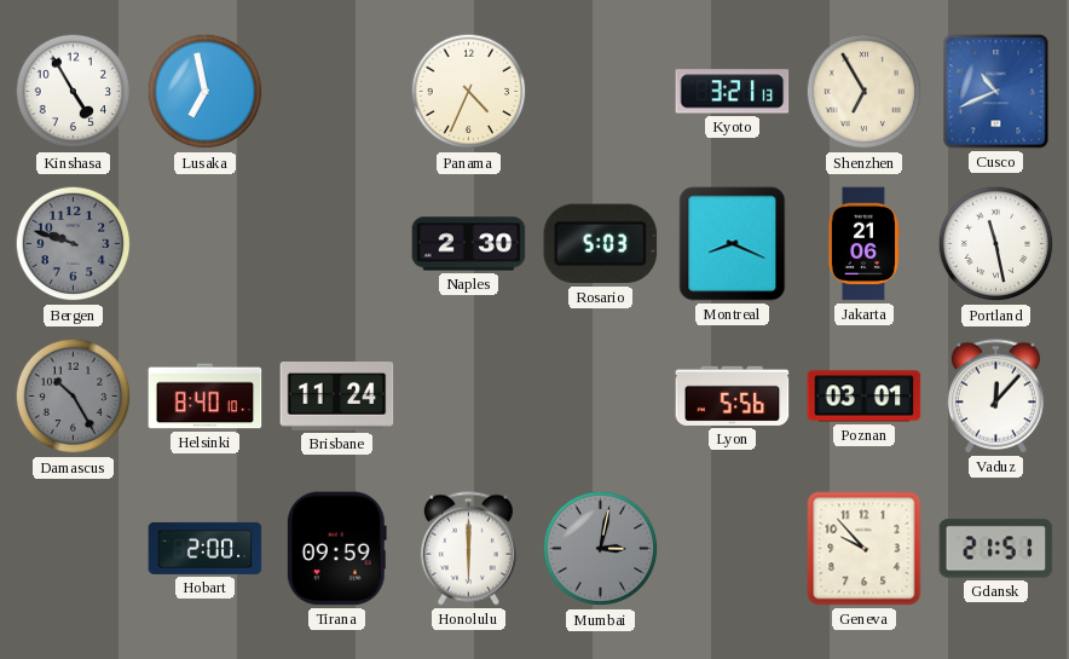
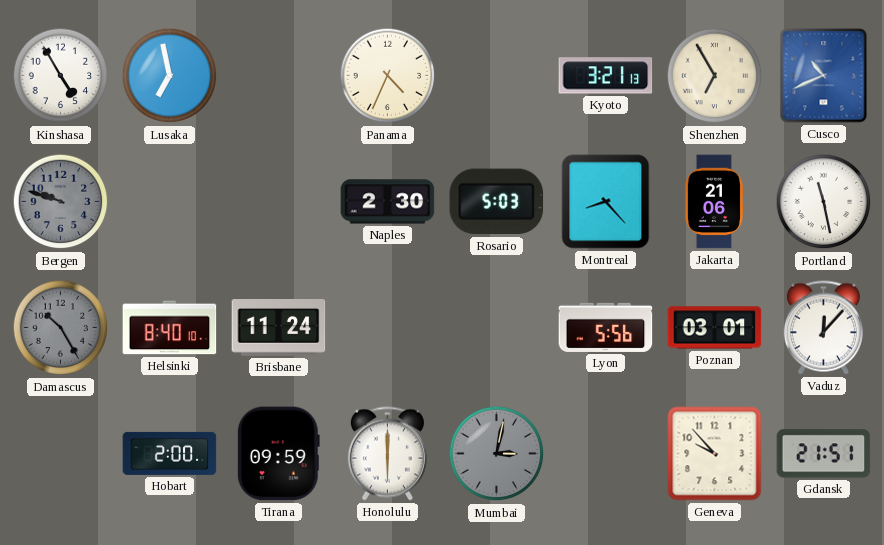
Montreal: 8:19 -> 8:23 (606, 202)
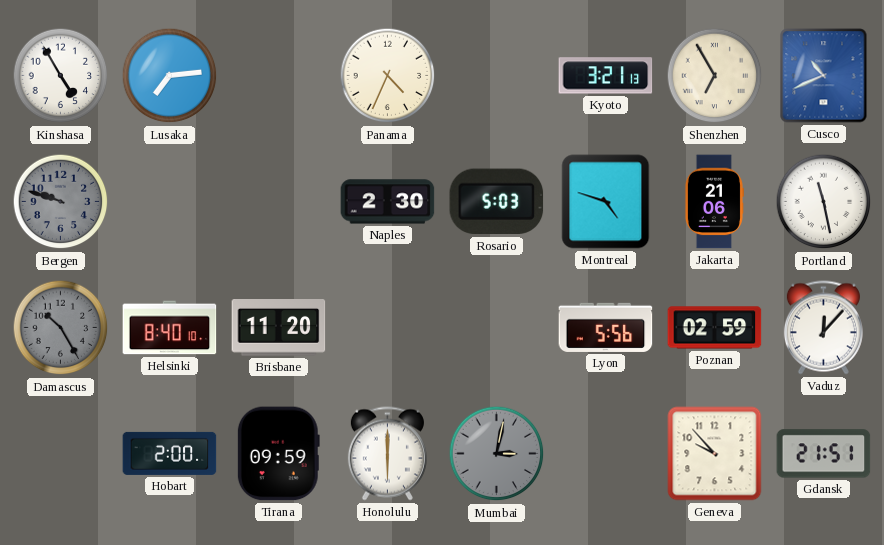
Lusaka: 6:58 -> 7:14 (170, 76)
Montreal: 8:23 -> 4:48 (606, 202)
Brisbane: 11:24 -> 11:20 (279, 328)
Poznan: 03:01 -> 02:59 (715, 328)
